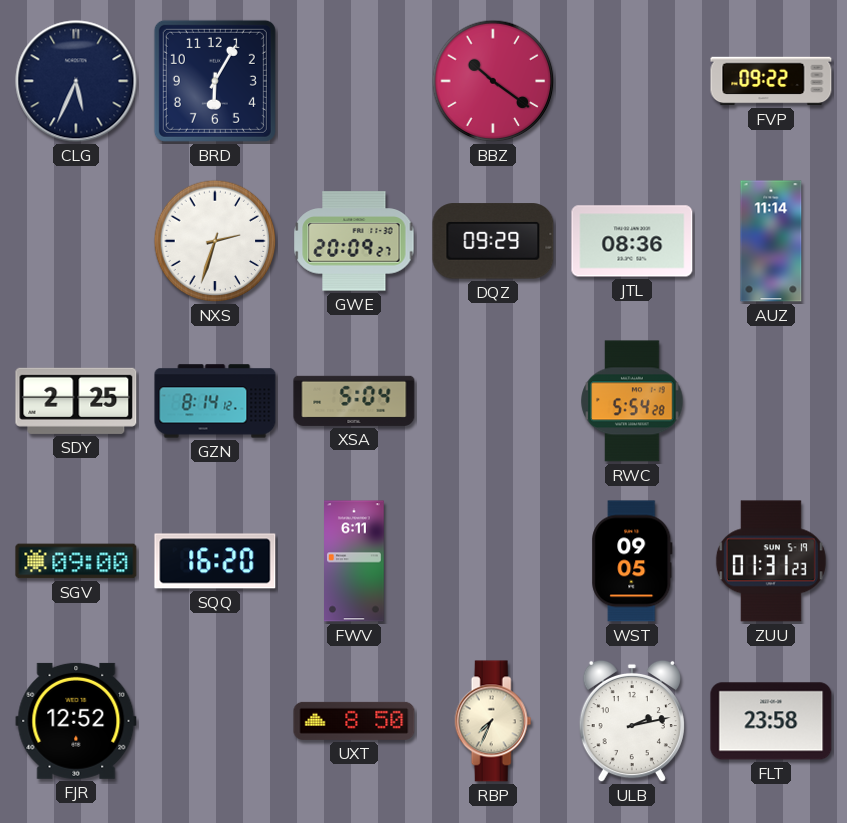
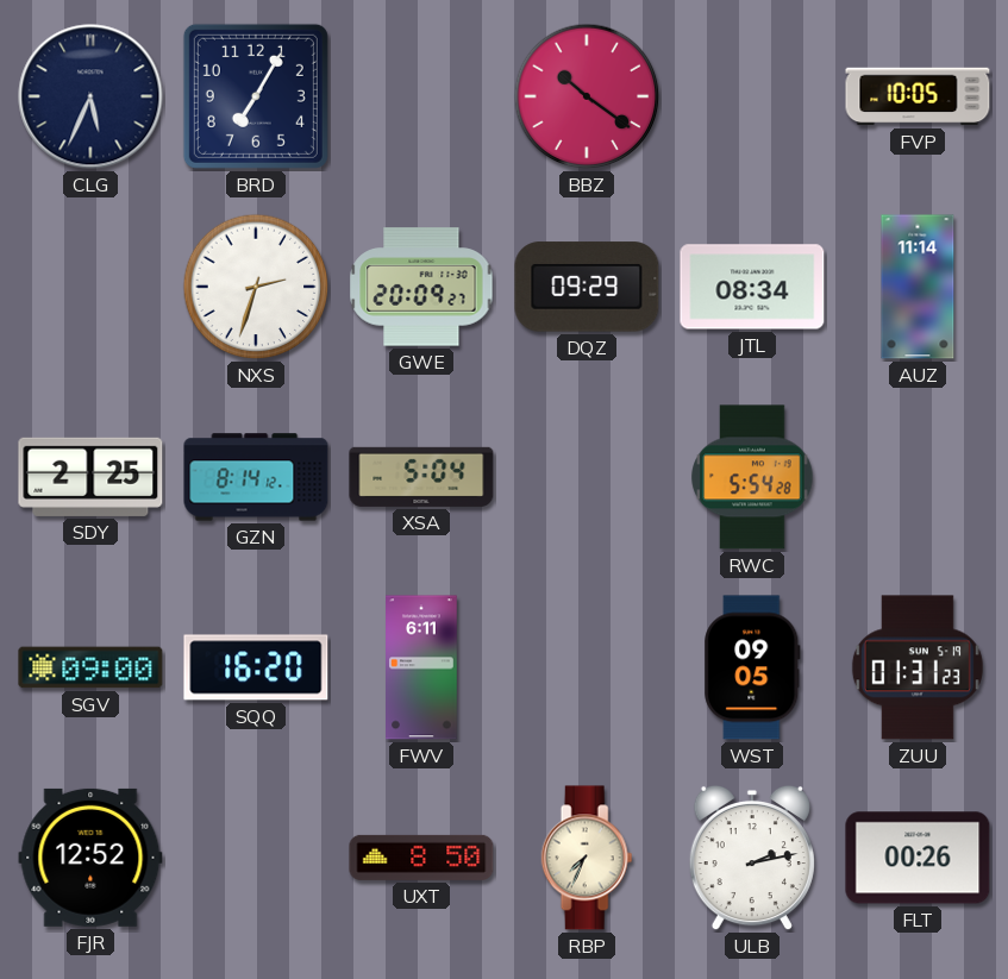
BRD: 6:05 -> 7:05 (256, 96)
FVP: 09:22 -> 10:05 (918, 96)
JTL: 08:36 -> 08:34 (752, 287)
FLT: 23:58 -> 00:26 (918, 858)
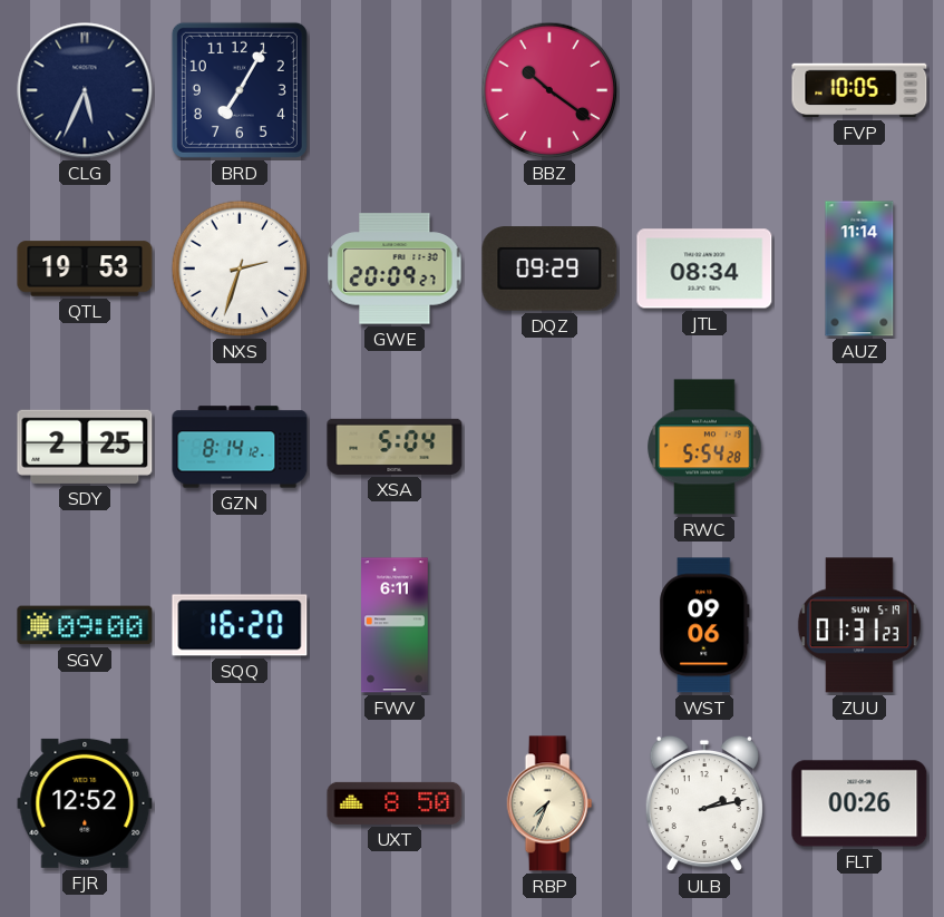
QTL: none -> 19:53 (85, 269)
WST: 09:05 -> 09:06 (704, 625)
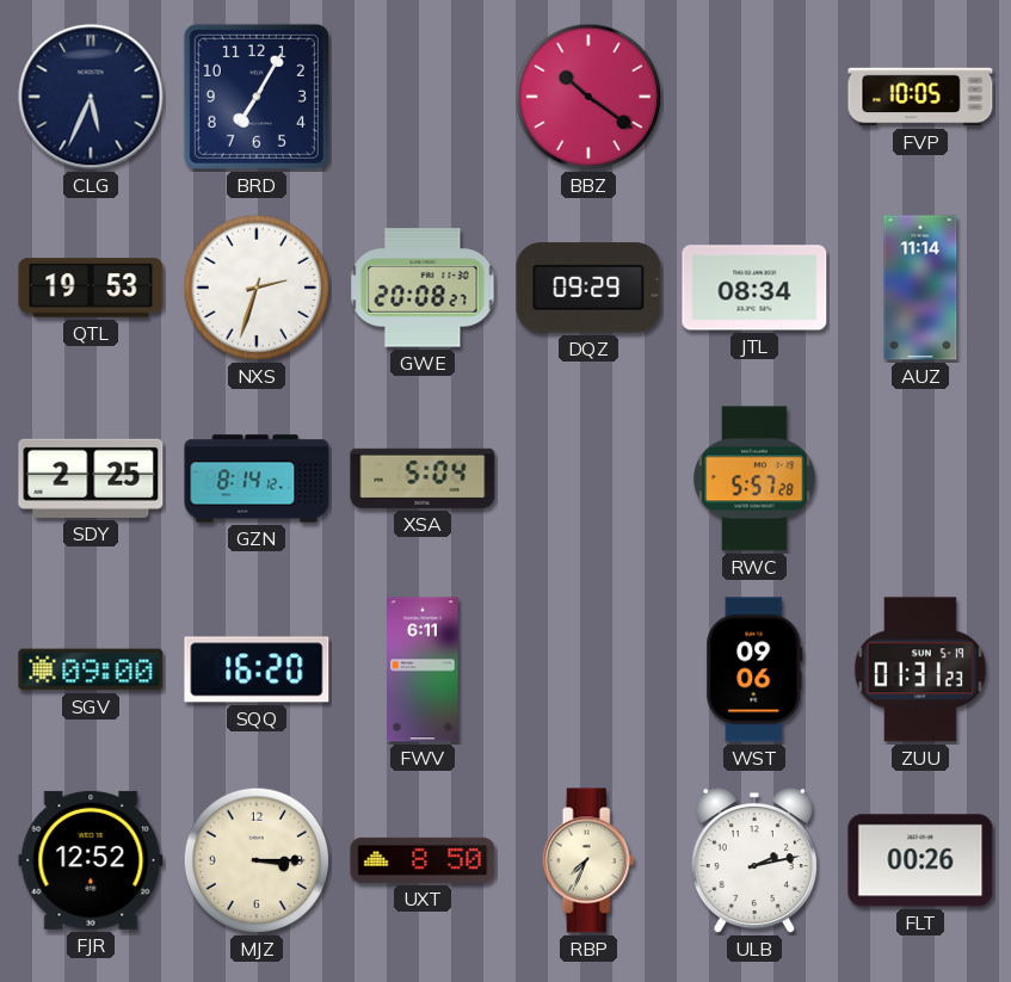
GWE: 20:09 -> 20:08 (423, 288)
RWC: 5:54 -> 5:57 (754, 478)
MJZ: none -> 3:15 (257, 860)
